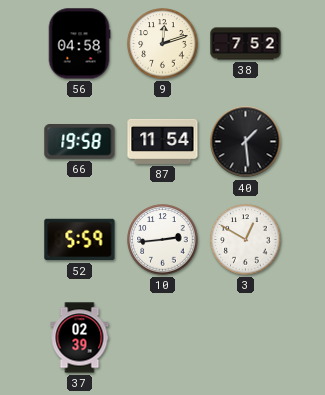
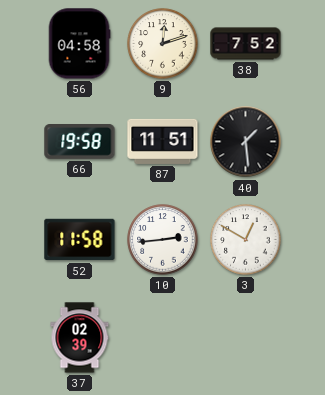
87: 11:54 -> 11:51 (163, 141)
52: 5:59 -> 11:58 (80, 240)
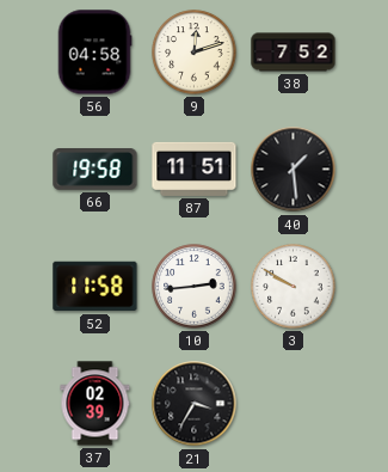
3: 12:50 -> 9:50 (294, 287)
21: none -> 3:35 (195, 404)
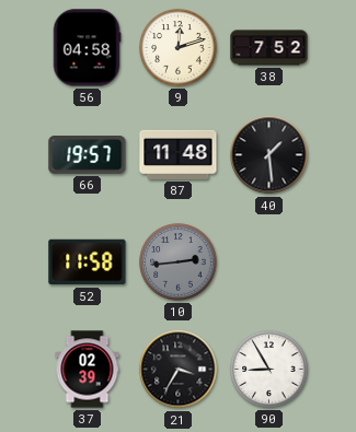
66: 19:58 -> 19:57 (88, 155)
87: 11:51 -> 11:48 (179, 154)
10 dial: white -> grey (179, 262)
3: 9:50 -> none (294, 287)
90: none -> 8:55 (269, 370)
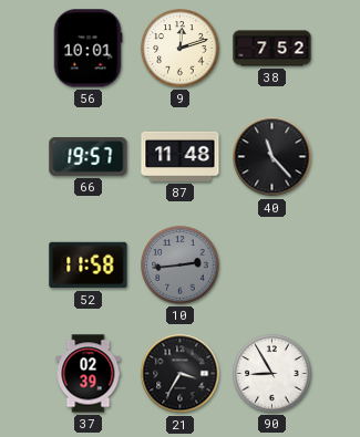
56: 04:58 -> 10:01 (88, 49)
40: 1:29 -> 11:23 (272, 157)
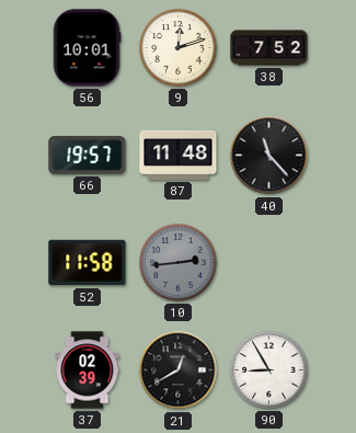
21: 3:35 -> 12:40 (179, 371)
